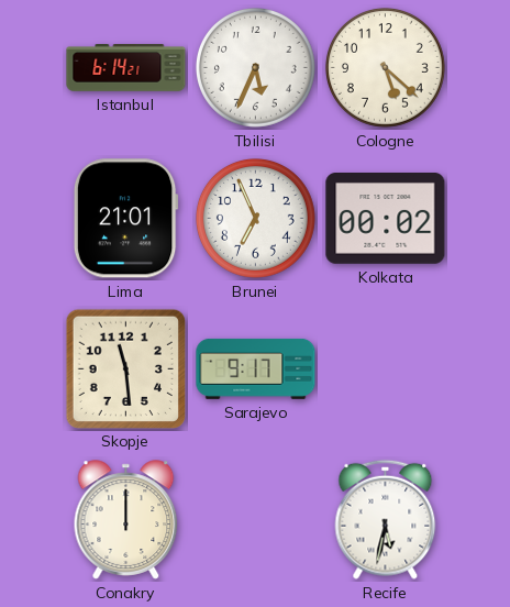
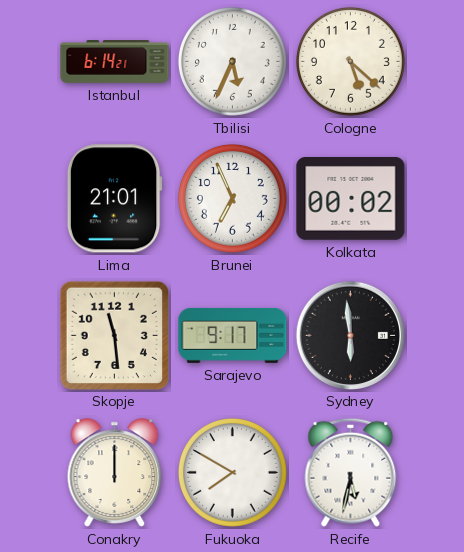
Sydney: none -> 5:59 (350, 335)
Fukuoka: none -> 7:50 (232, 472)
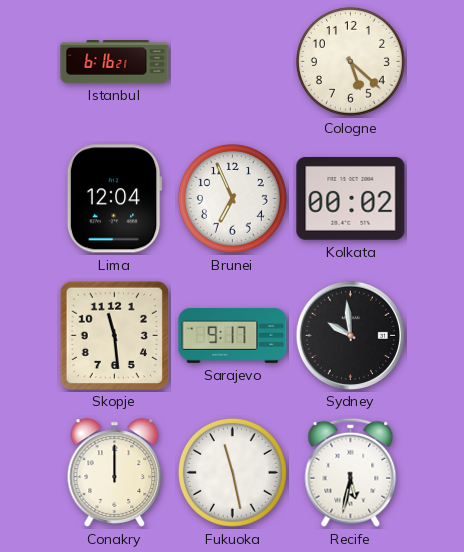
Istanbul: 6:14 -> 6:16 (115, 62)
Tbilisi: 5:34 -> none (232, 61)
Lima: 21:01 -> 12:04 (114, 199)
Sydney: 5:59 -> 9:59 (350, 335)
Fukuoka: 7:50 -> 11:28 (232, 472)
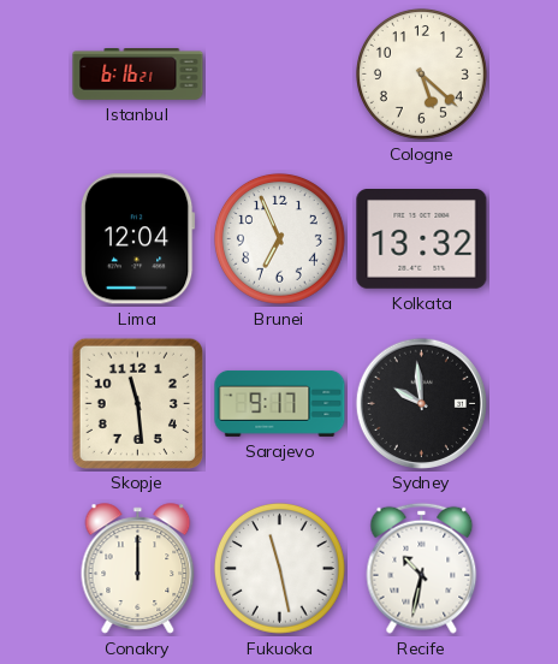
Kolkata: 00:02 -> 13:32 (422, 239)
Recife: 5:32 -> 10:32 (422, 568)
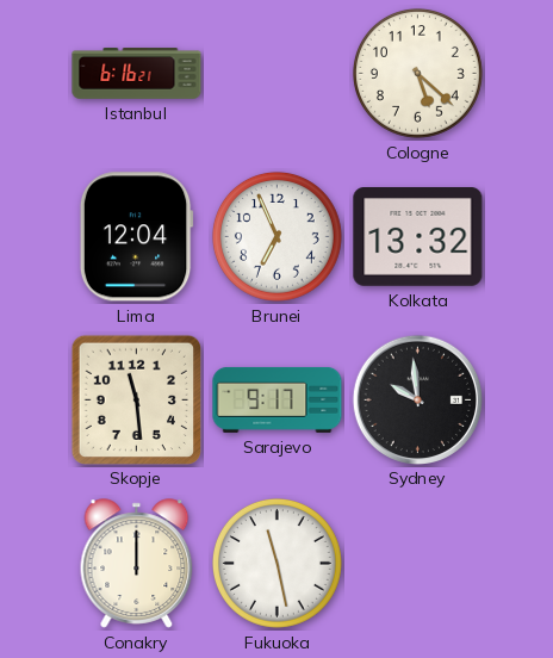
Recife: 10:32 -> none (422, 568)
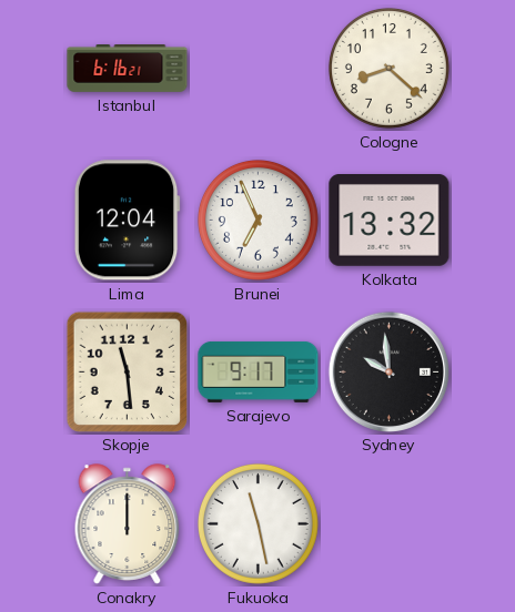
Cologne: 5:22 -> 8:22 (388, 68)
